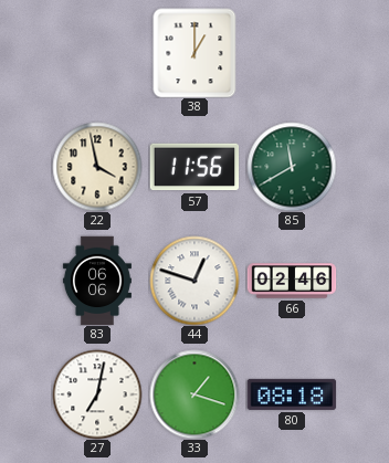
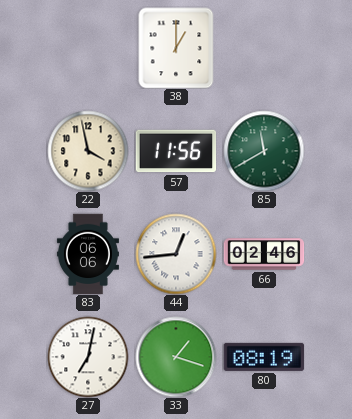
44: 12:48 -> 12:44 (176, 254)
80: 08:18 -> 08:19 (264, 357)
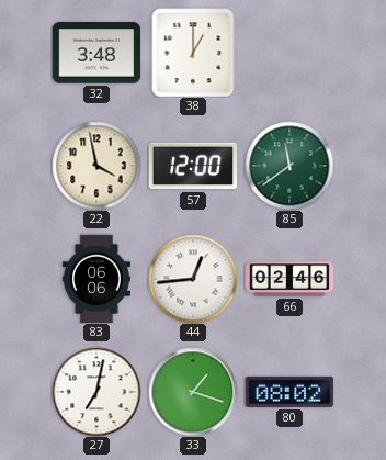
32: none -> 3:48 (96, 53)
57: 11:56 -> 12:00 (193, 166)
85: 11:40 -> 11:39 (289, 166)
80: 08:19 -> 08:02 (289, 392)
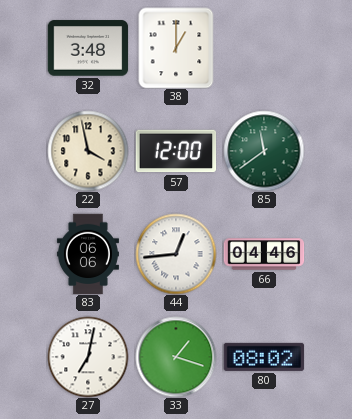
66: 02:46 -> 04:46 (264, 254)
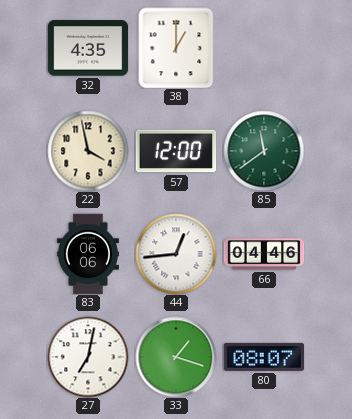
32: 3:48 -> 4:35 (88, 48)
80: 08:02 -> 08:07 (264, 357)
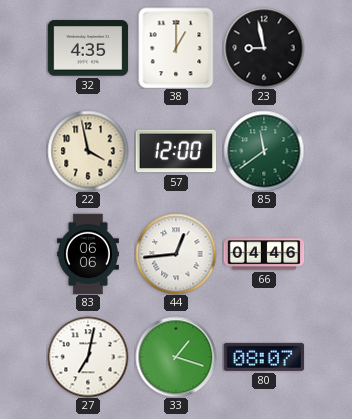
23: none -> 8:58 (264, 48)
